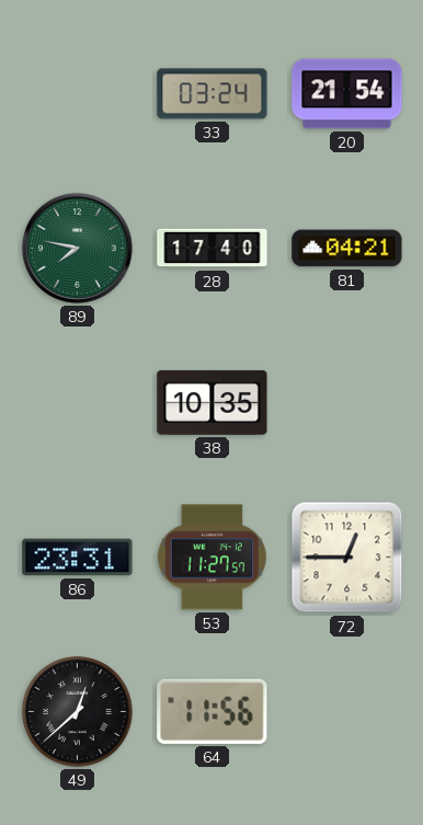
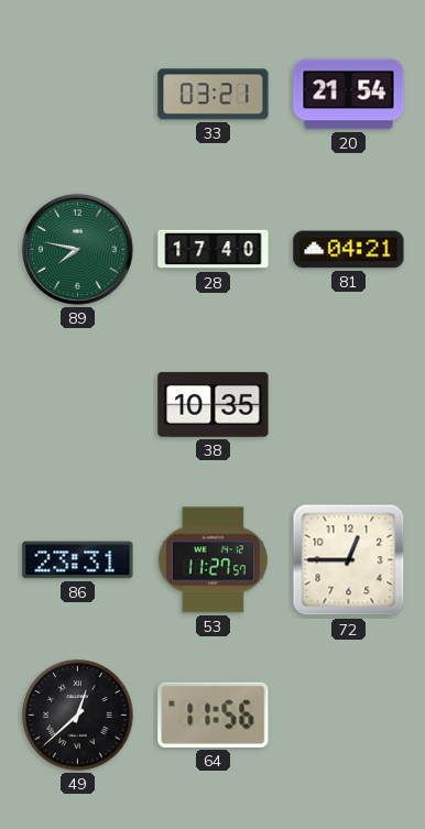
33: 03:24 -> 03:21 (214, 95)
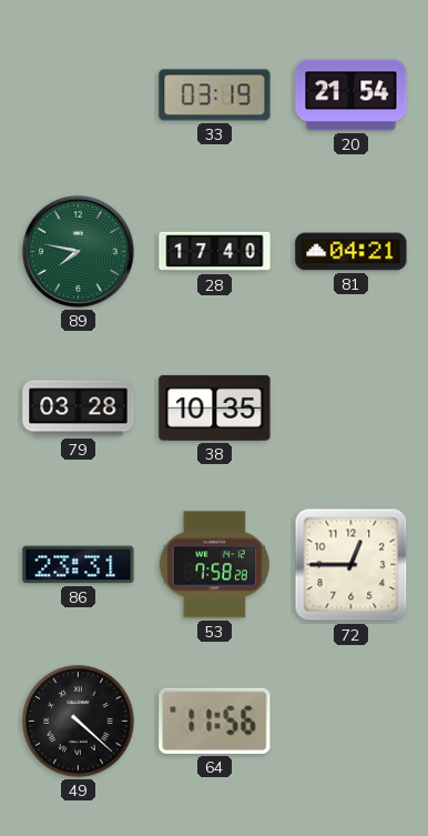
33: 03:21 -> 03:19 (215, 95)
79: none -> 03:28 (79, 409)
53: 11:27 -> 7:58 (214, 565)
49: 12:38 -> 4:22 (79, 722)
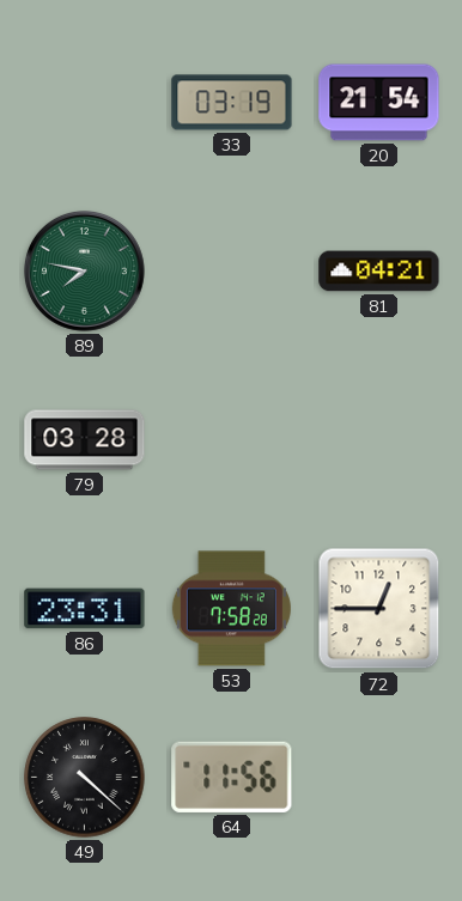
28: 17:40 -> none (215, 252)
38: 10:35 -> none (215, 407)
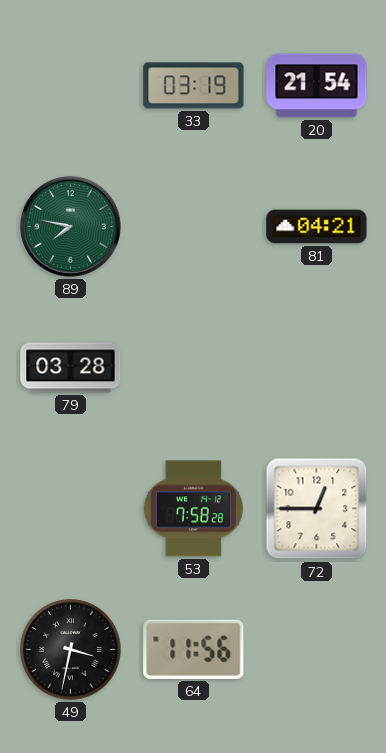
86: 23:31 -> none (85, 609)
49: 4:22 -> 3:32 (71, 650)
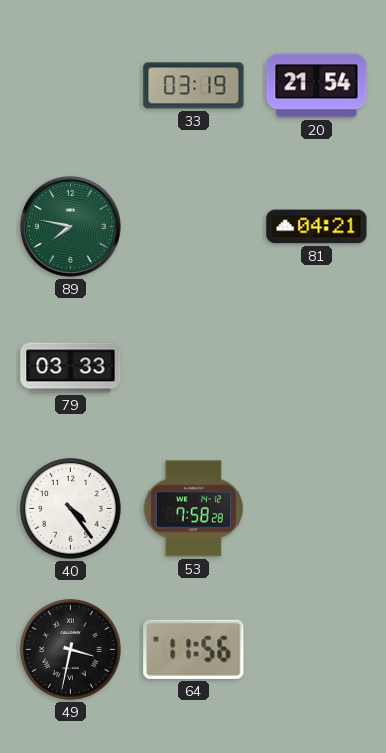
79: 03:28 -> 03:33 (71, 368)
40: none -> 4:24 (71, 509)
72: 12:45 -> none (317, 509)
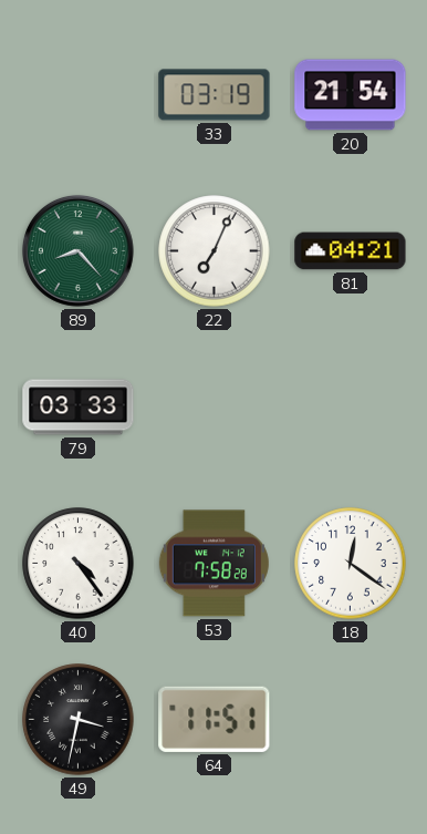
89: 7:47 -> 8:23 (79, 251)
22: none -> 7:04 (215, 251)
18: none -> 12:21 (351, 564)
64: 11:56 -> 11:51 (215, 719)
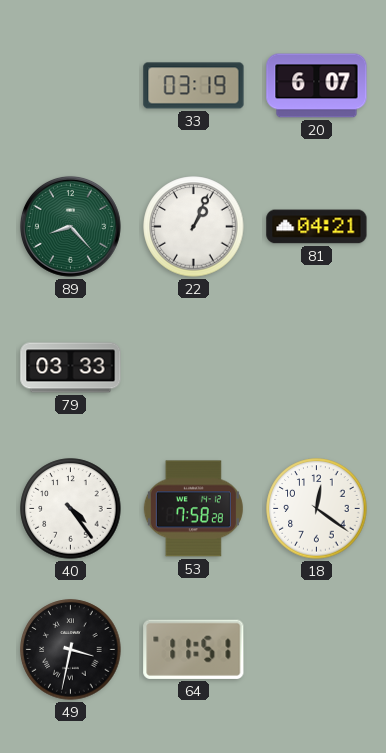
20: 21:54 -> 6:07 (317, 86)
22: 7:04 -> 1:04 (194, 227)
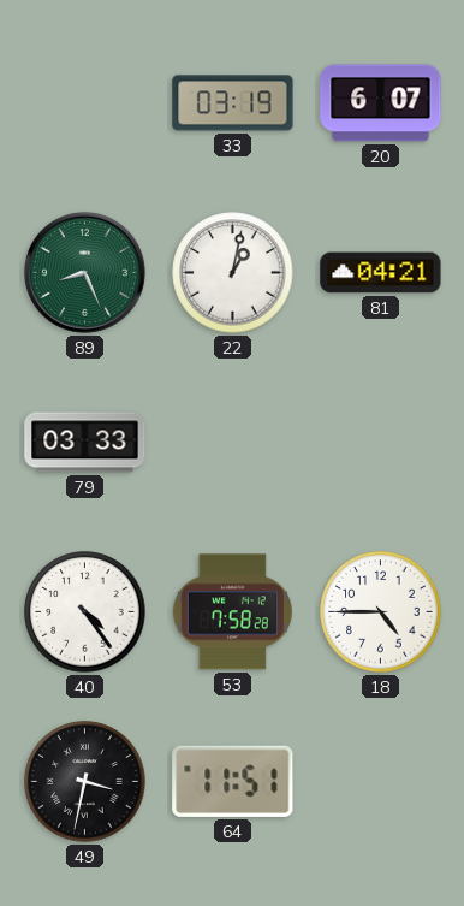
89: 8:23 -> 8:26 (85, 273)
22: 1:04 -> 1:02 (233, 273)
18: 12:21 -> 4:45 (381, 612)
